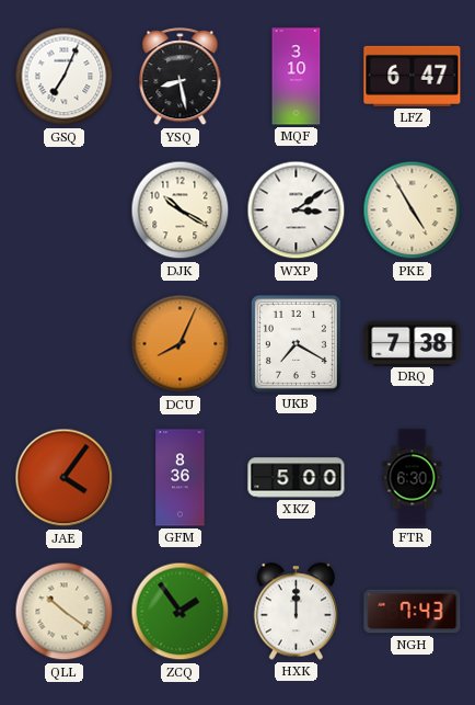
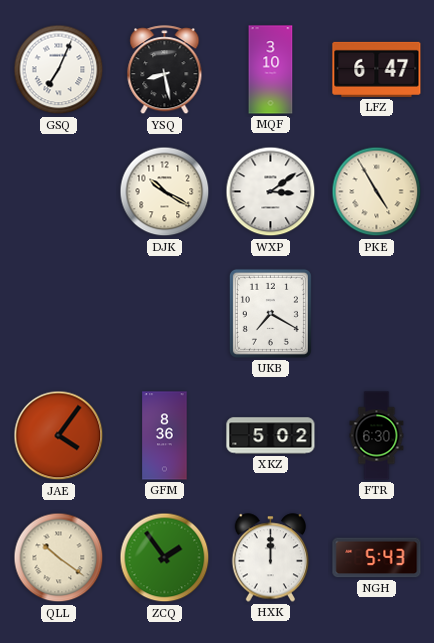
DCU: 8:04 -> none (181, 344)
DRQ: 7:38 -> none (413, 343)
XKZ: 5:00 -> 5:02 (271, 436)
NGH: 7:43 -> 5:43 (377, 558)
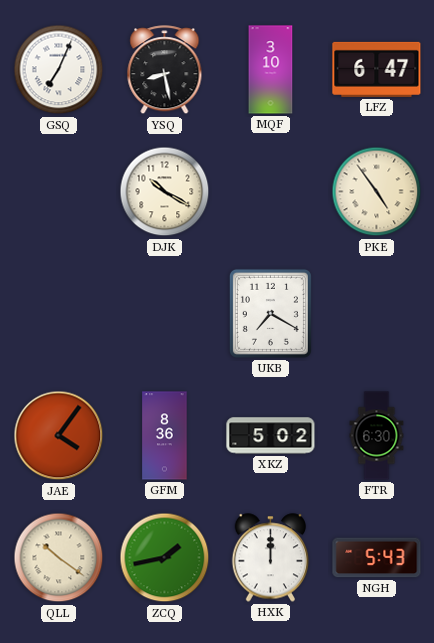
WXP: 3:09 -> none (271, 192)
PKE: 4:55 -> 4:54 (377, 192)
ZCQ: 1:54 -> 1:43 (165, 558)
